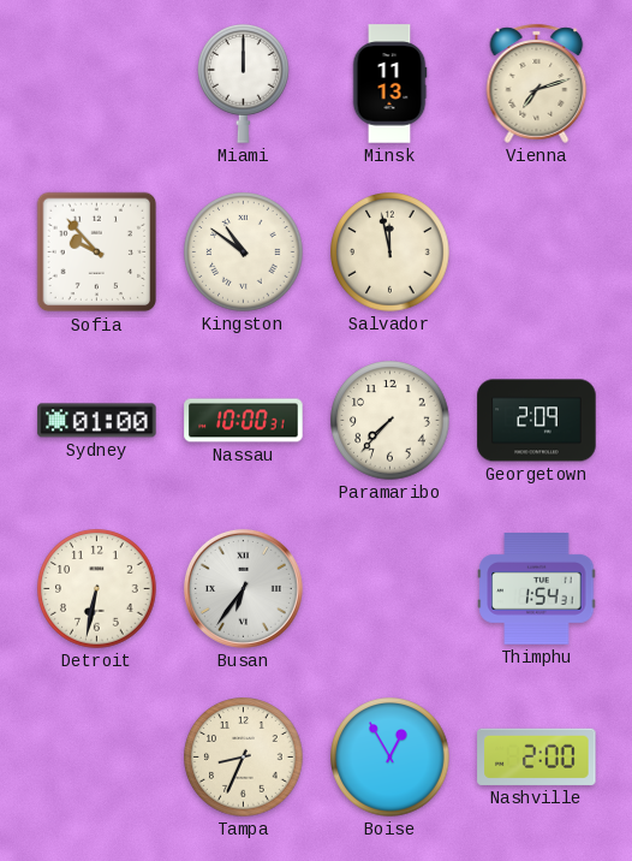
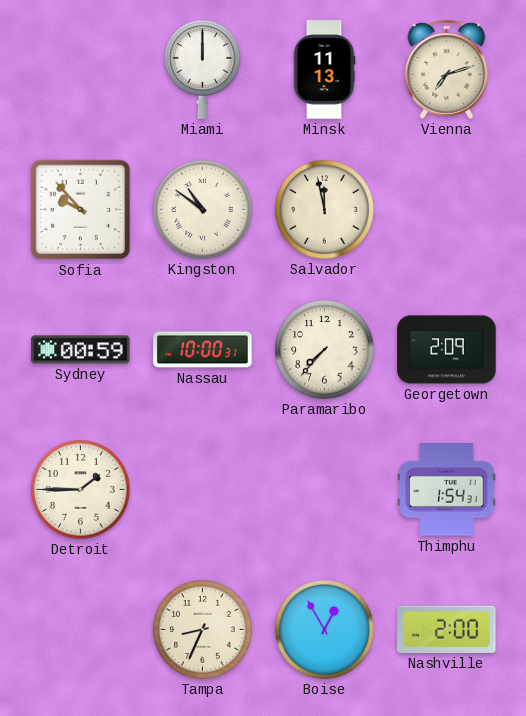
Sydney: 01:00 -> 00:59 (81, 350)
Detroit: 6:32 -> 1:45 (81, 490)
Busan: 6:36 -> none (243, 588)
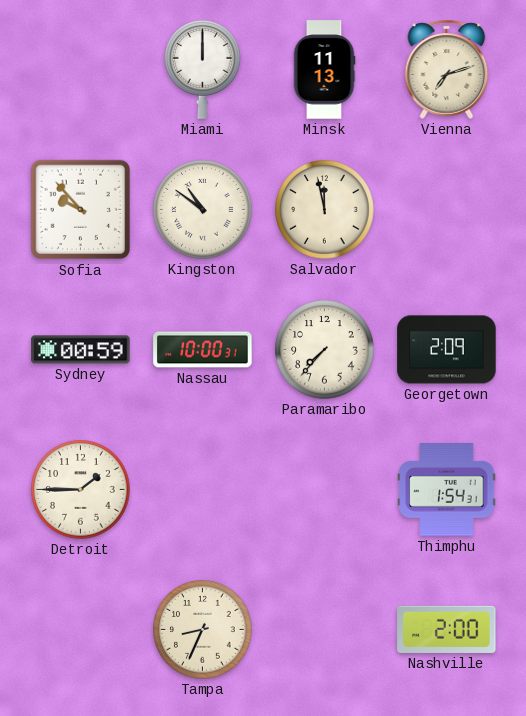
Boise: 12:55 -> none (325, 630)
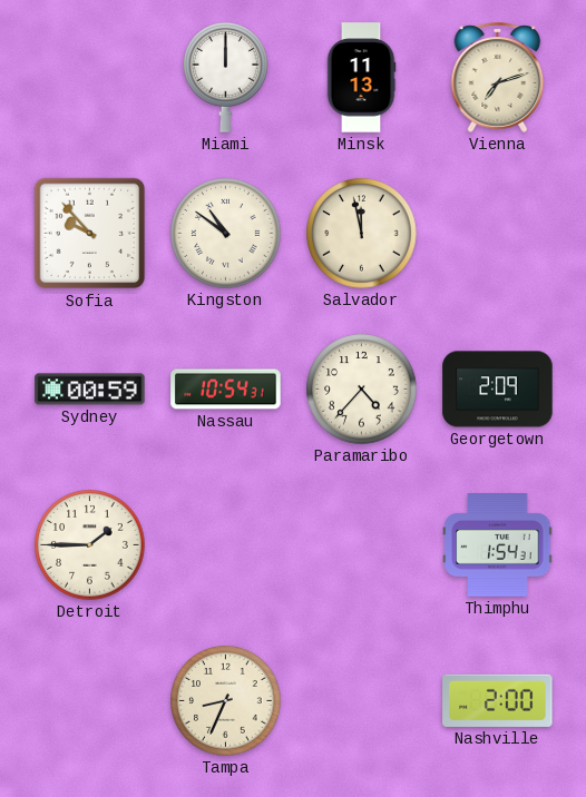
Nassau: 10:00 -> 10:54 (226, 390)
Paramaribo: 7:37 -> 4:37 (362, 390)
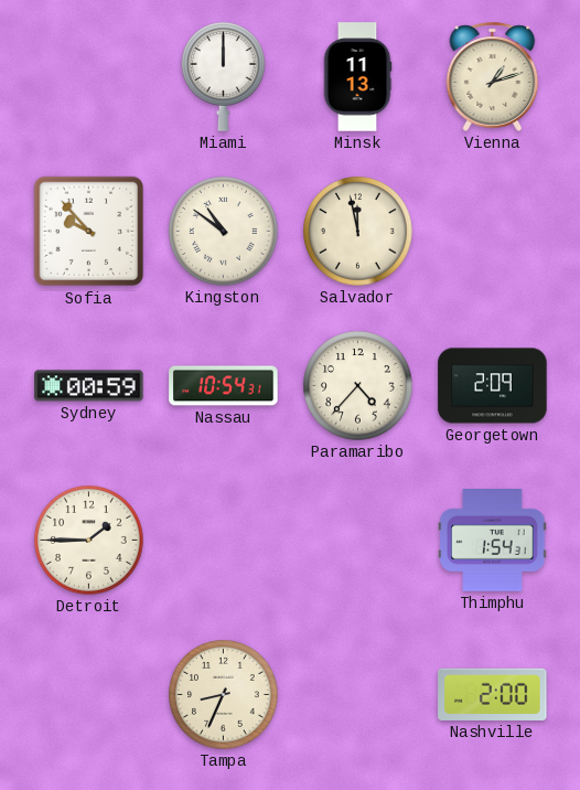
Vienna: 7:12 -> 1:12 (493, 76)
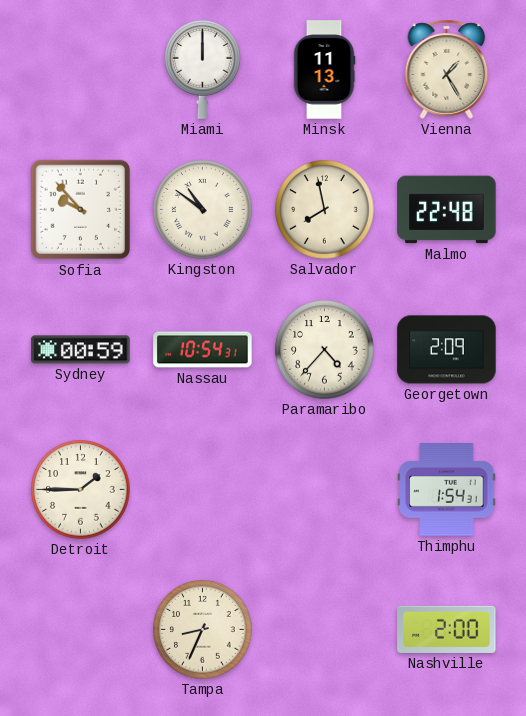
Vienna: 1:12 -> 1:25 (447, 69)
Salvador: 11:58 -> 7:58 (325, 210)
Malmo: none -> 22:48 (447, 210)
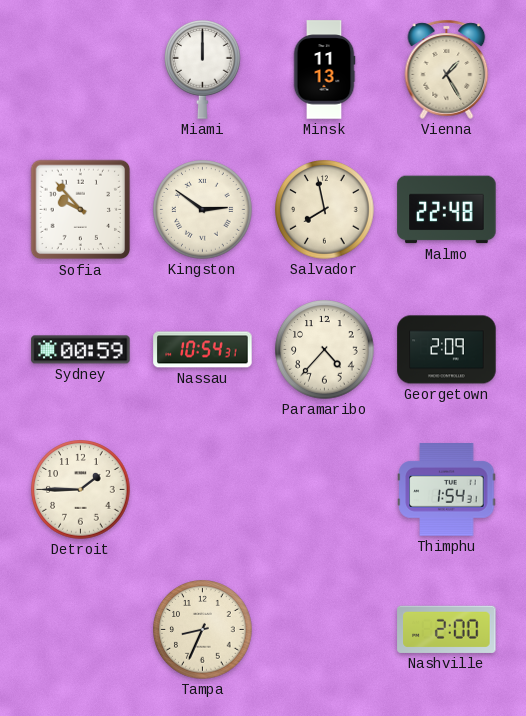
Kingston: 10:51 -> 2:51 (203, 210)
